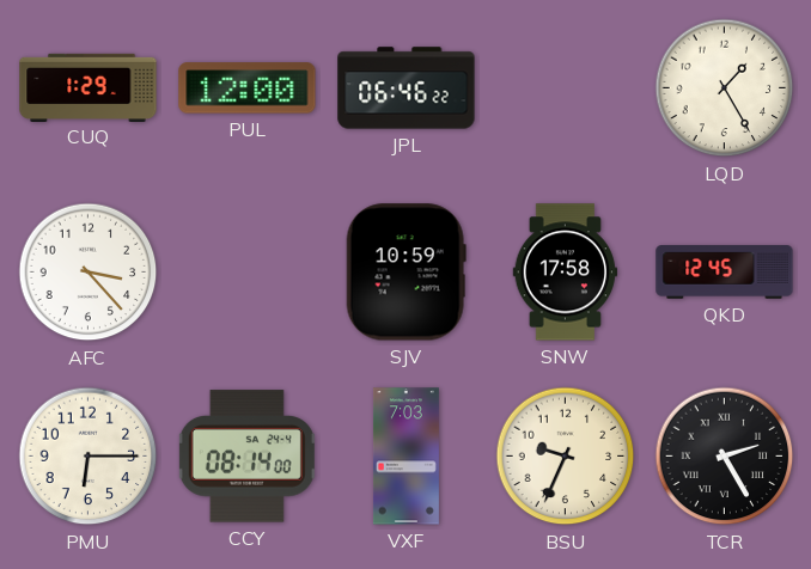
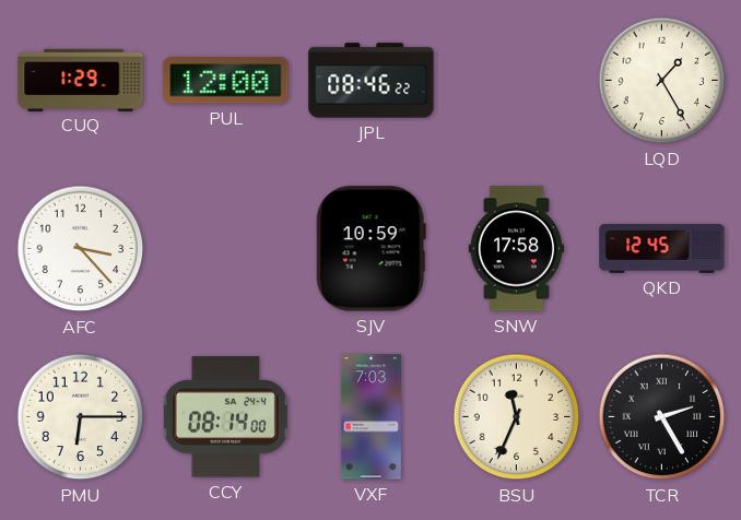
JPL: 06:46 -> 08:46 (372, 81)
BSU: 9:34 -> 11:34 (517, 417)
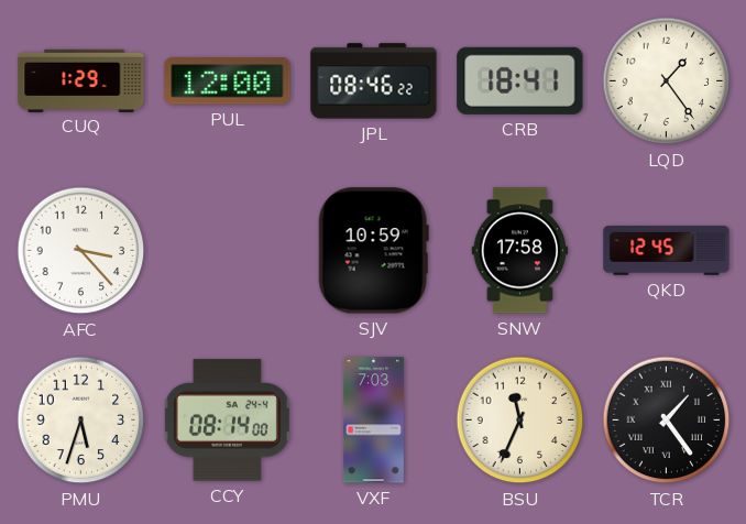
CRB: none -> 18:41 (520, 80)
LQD: 1:25 -> 1:24 (667, 81)
PMU: 6:15 -> 5:33 (81, 421)
TCR: 2:25 -> 1:24 (667, 421)
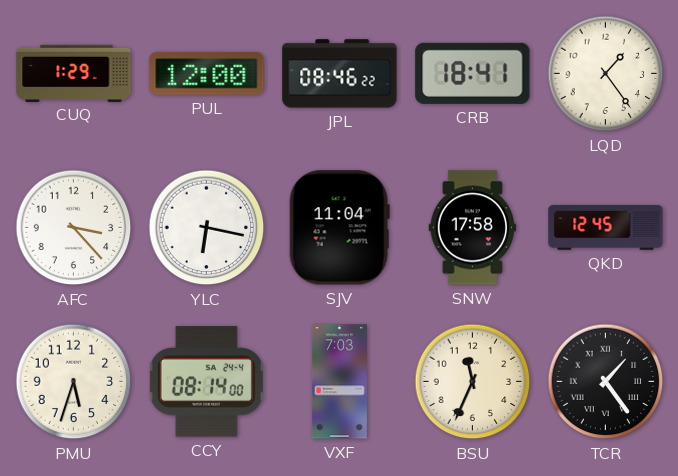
YLC: none -> 6:17 (207, 228)
SJV: 10:59 -> 11:04 (339, 228)
